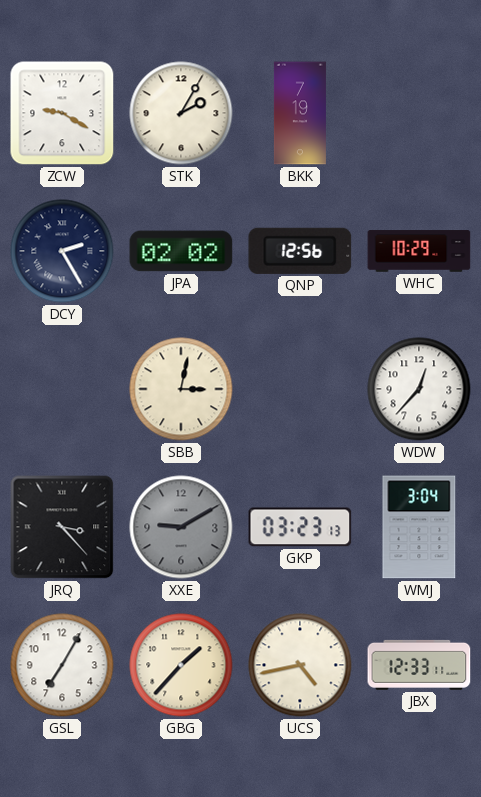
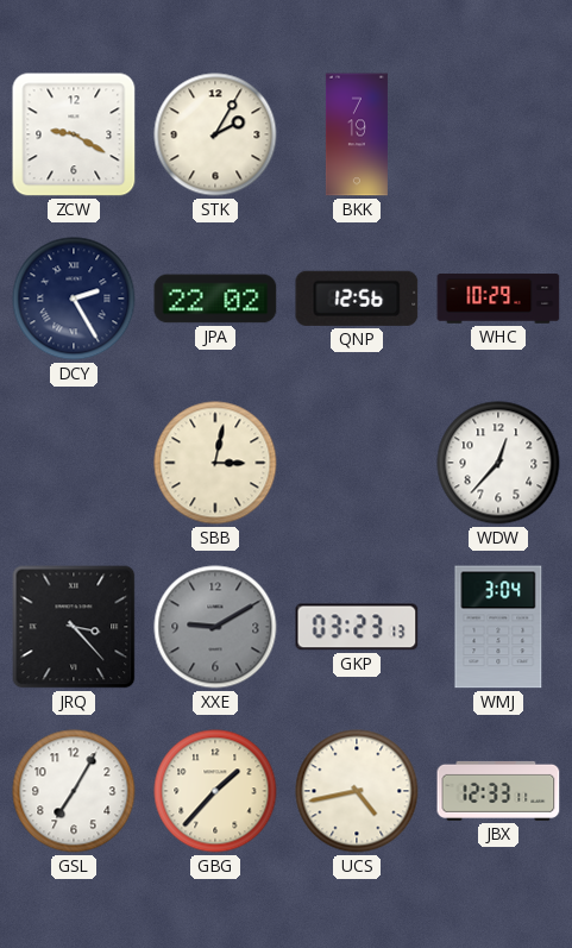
JPA: 02:02 -> 22:02 (215, 299)
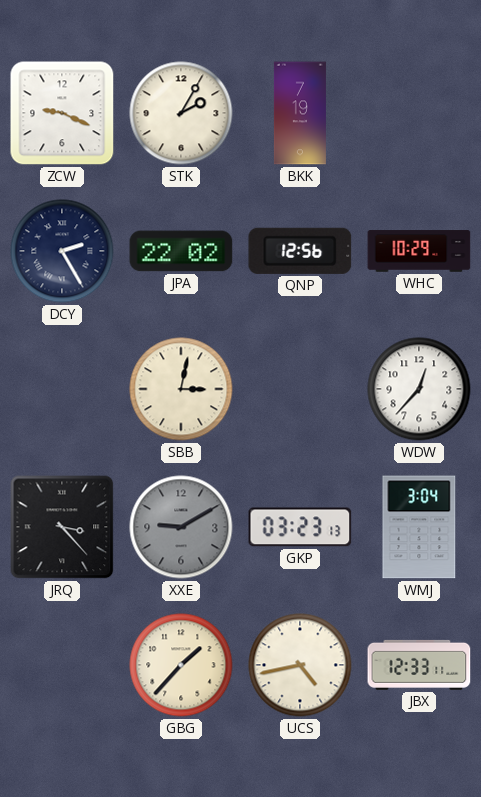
ZCW: 9:20 -> 9:19 (62, 113)
GSL: 7:05 -> none (74, 791)
